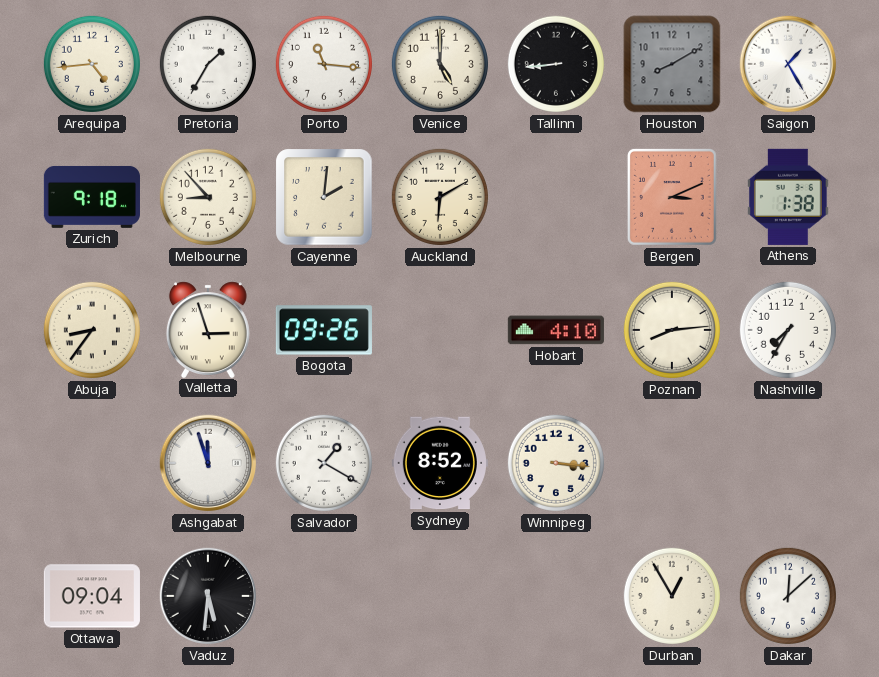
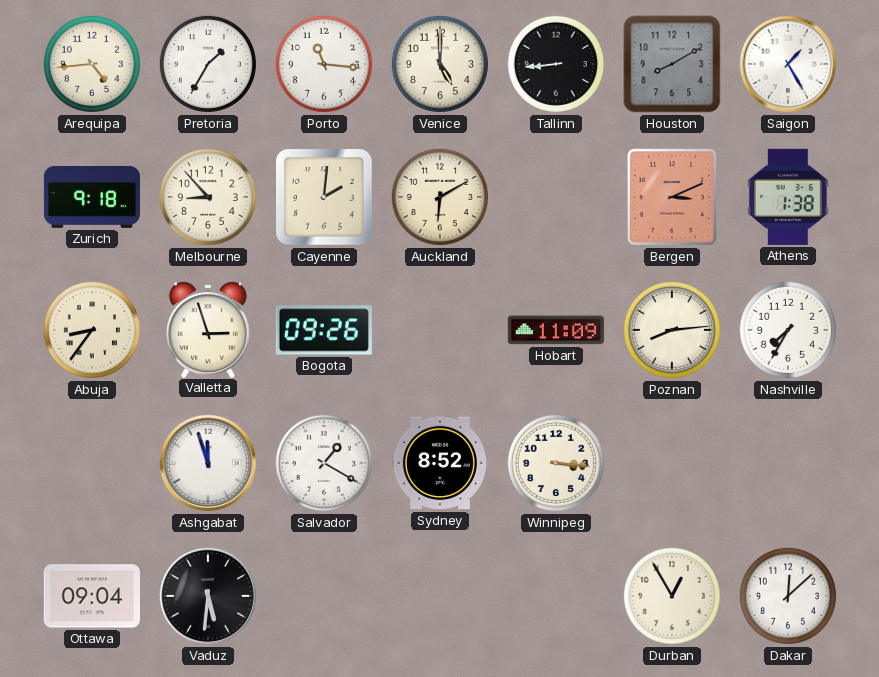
Hobart: 4:10 -> 11:09 (556, 330)
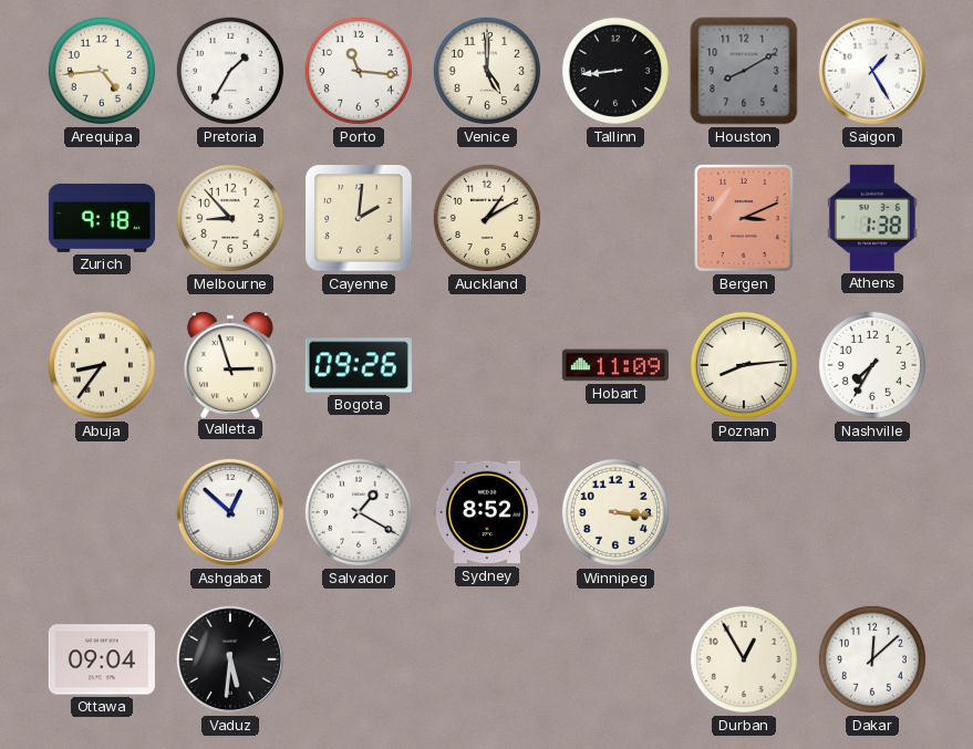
Auckland: 6:10 -> 1:10 (487, 218)
Ashgabat: 11:57 -> 12:52 (230, 512)
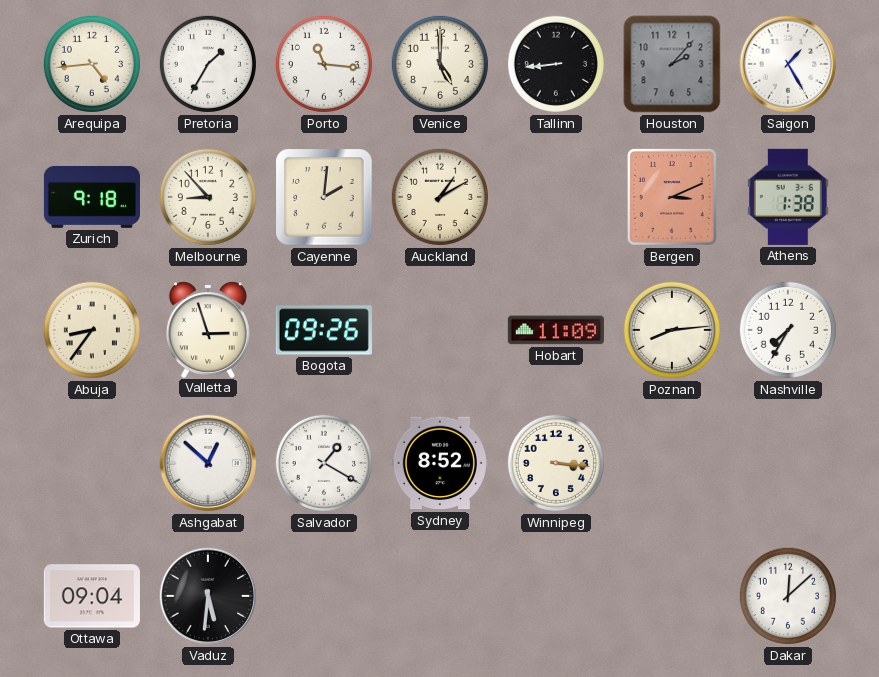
Houston: 8:10 -> 2:07 (672, 64)
Durban: 12:55 -> none (744, 659)
